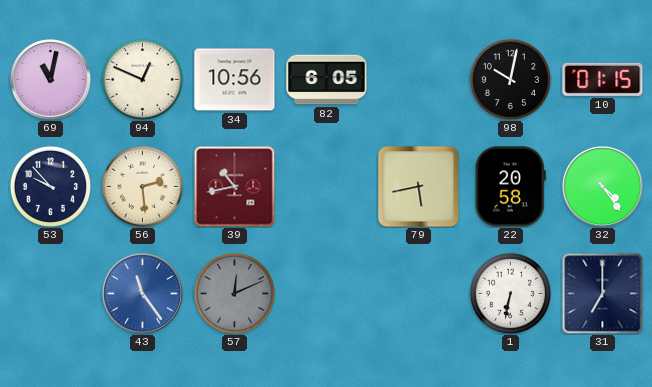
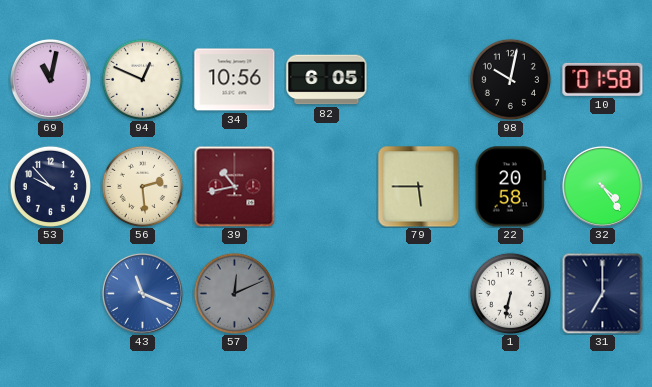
10: 01:15 -> 01:58 (603, 79)
79: 5:43 -> 5:45 (419, 187)
43: 11:24 -> 11:19 (142, 293)
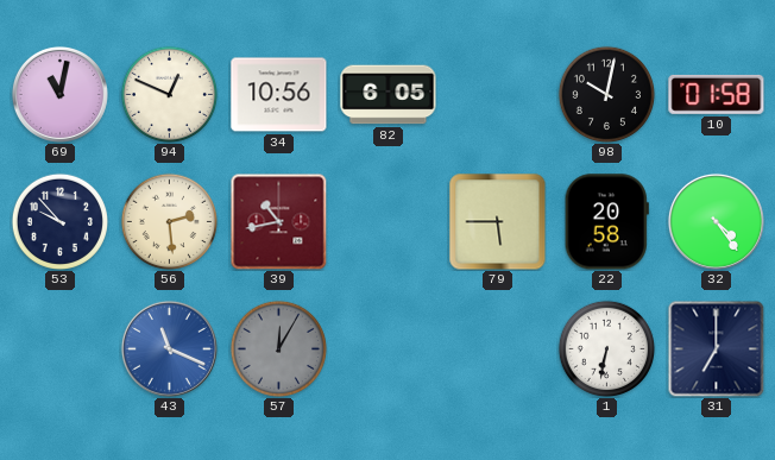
57: 12:11 -> 12:05 (278, 348)
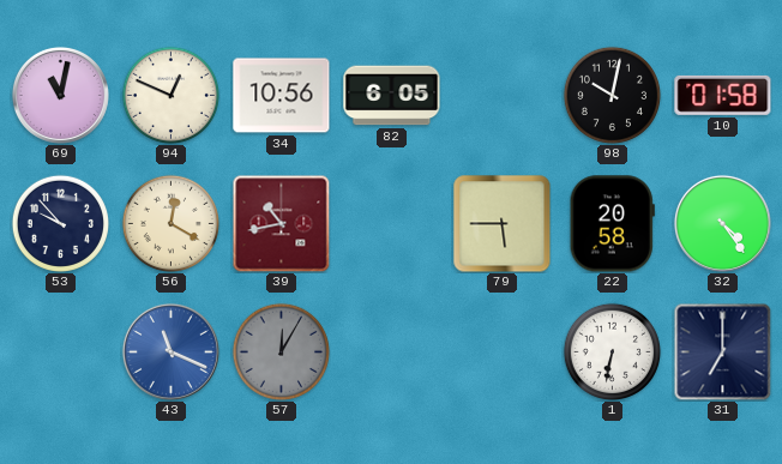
56: 2:29 -> 12:20 (170, 223)
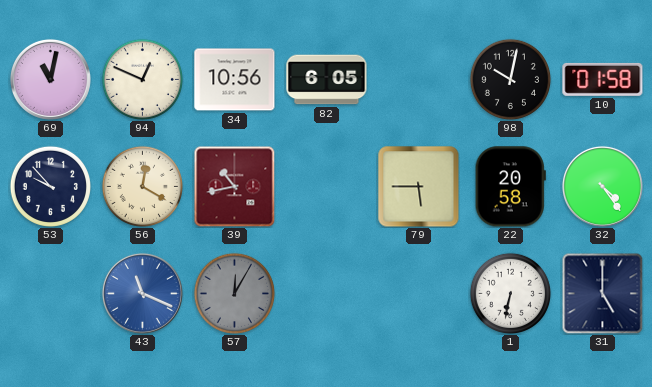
31: 7:00 -> 5:00 (602, 293)
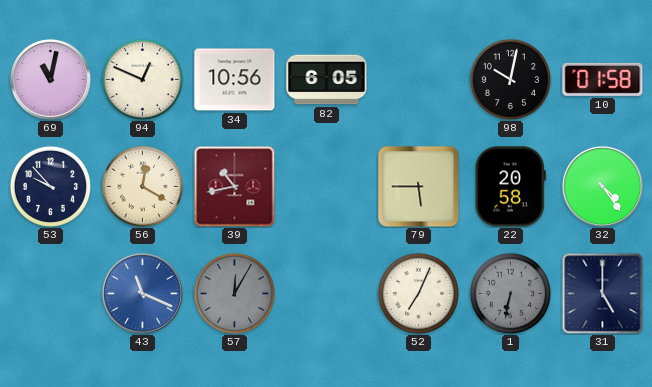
52: none -> 7:04 (418, 293)
1 dial: white -> grey (510, 293)
